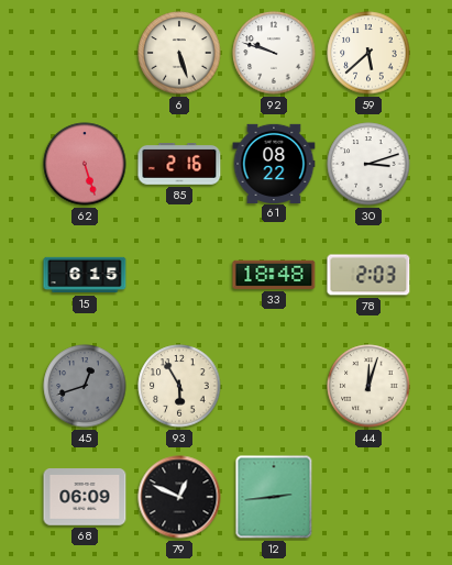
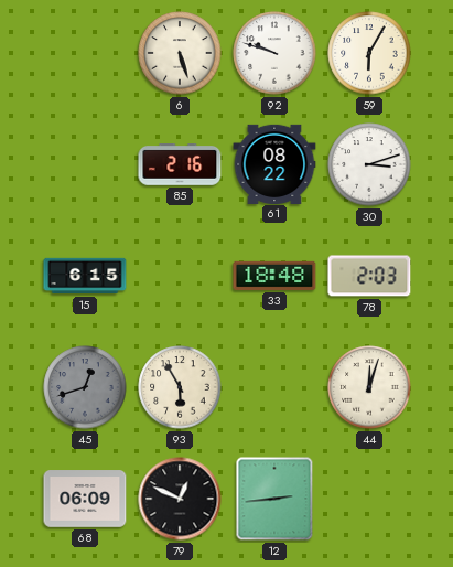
59: 5:38 -> 6:05 (369, 53)
62: 5:27 -> none (85, 164)
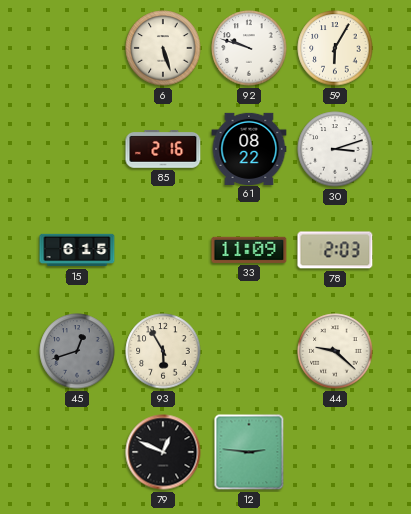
33: 18:48 -> 11:09 (249, 250)
44: 12:03 -> 9:22 (335, 351)
68: 06:09 -> none (85, 499)
12: 2:44 -> 2:46 (249, 452)
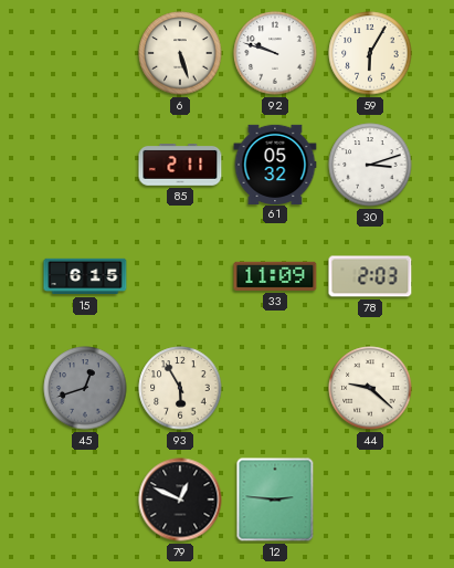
85: 2:16 -> 2:11 (180, 166)
61: 08:22 -> 05:32 (275, 164)
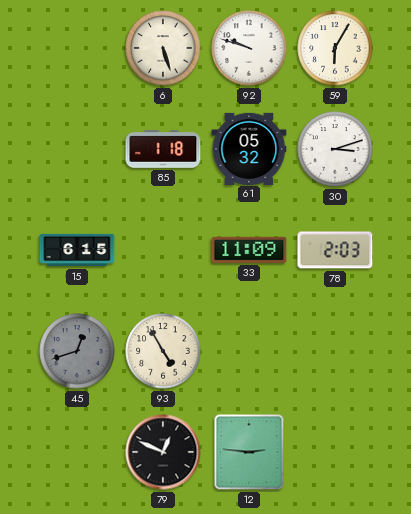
85: 2:11 -> 1:18 (163, 150)
93: 5:55 -> 4:55 (163, 351)
44: 9:22 -> none (370, 388)
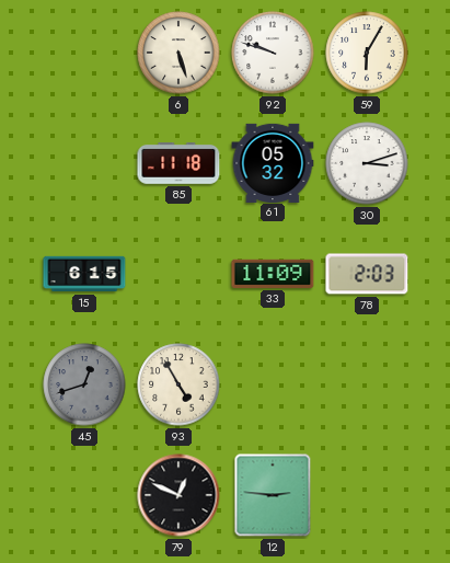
85: 1:18 -> 11:18 (178, 164)
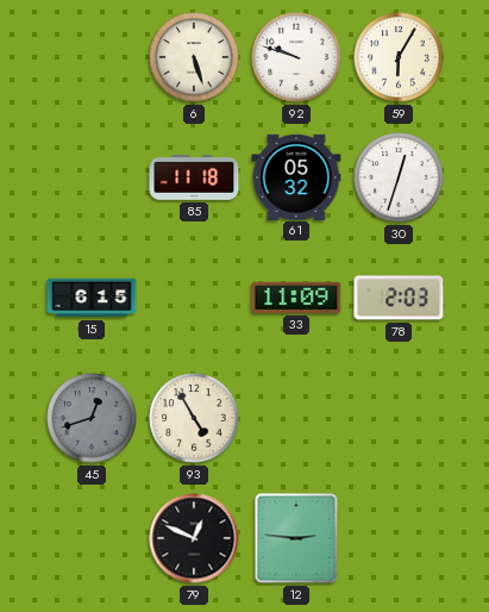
30: 3:12 -> 12:33 (399, 177)
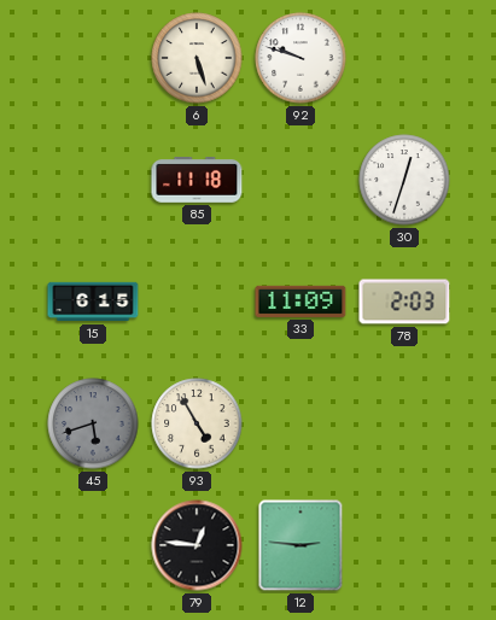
59: 6:05 -> none (399, 57)
61: 05:32 -> none (296, 176)
45: 12:42 -> 5:42 (93, 423)
79: 12:49 -> 12:46 (197, 545)
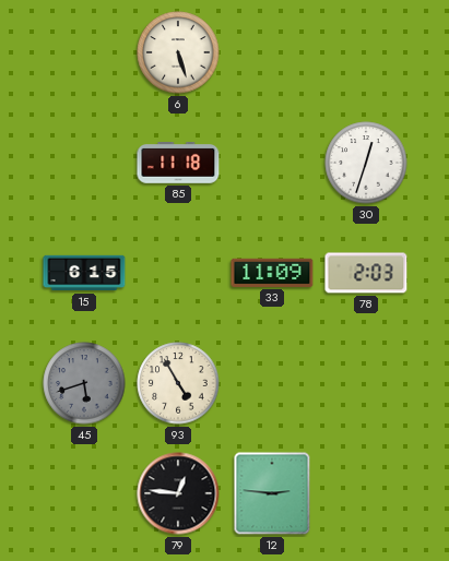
92: 9:48 -> none (300, 58)
